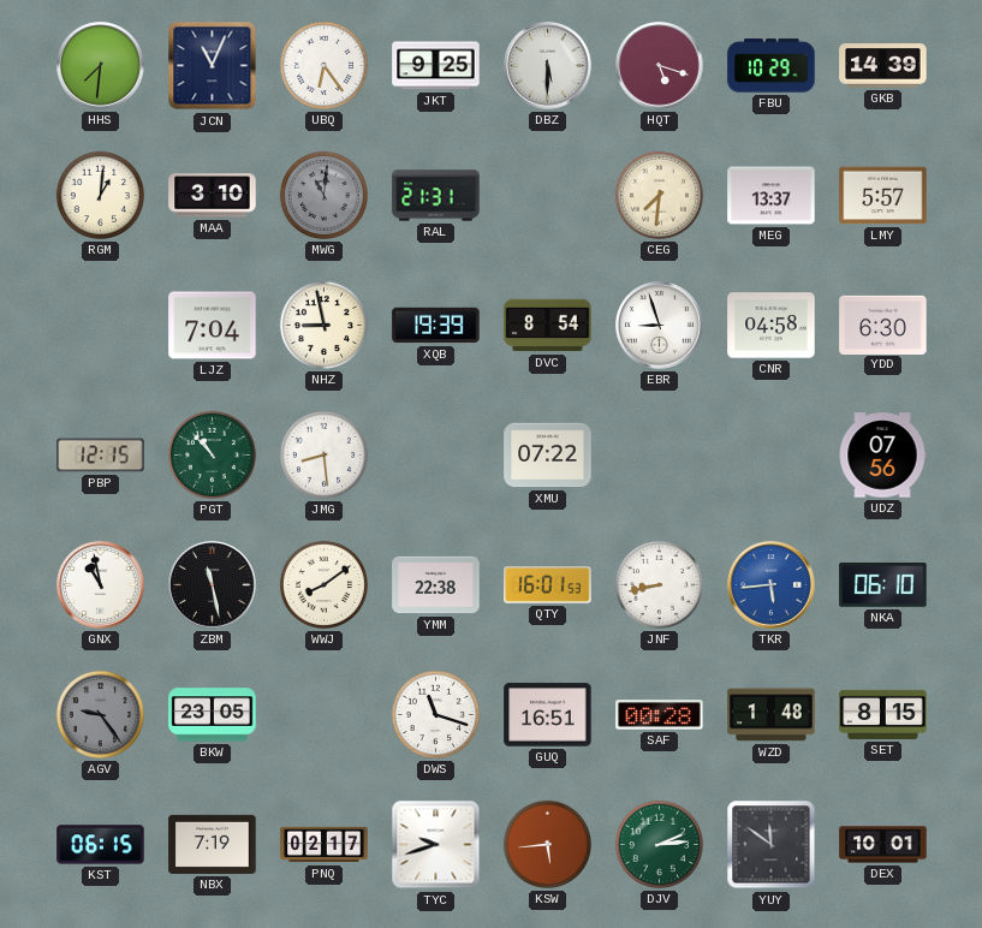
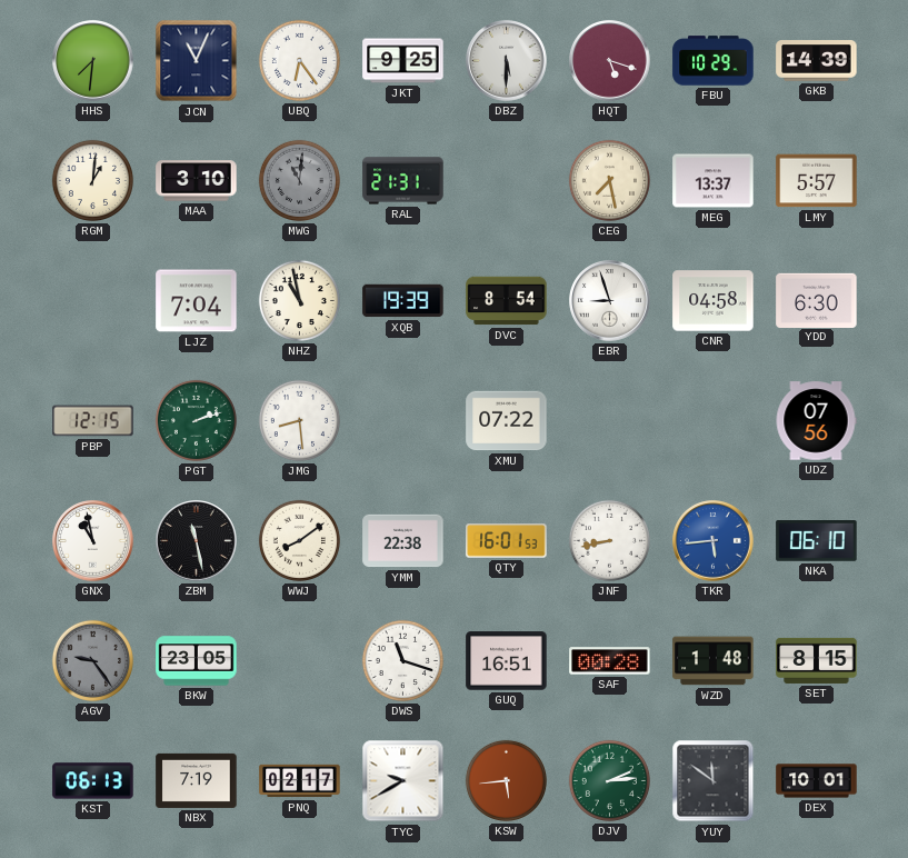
CEG: 7:31 -> 7:28 (609, 180)
NHZ: 8:58 -> 10:58 (299, 300)
PGT: 10:53 -> 2:12 (196, 420)
KST: 06:15 -> 06:13 (93, 781)
TYC: 9:42 -> 9:40 (403, 781)
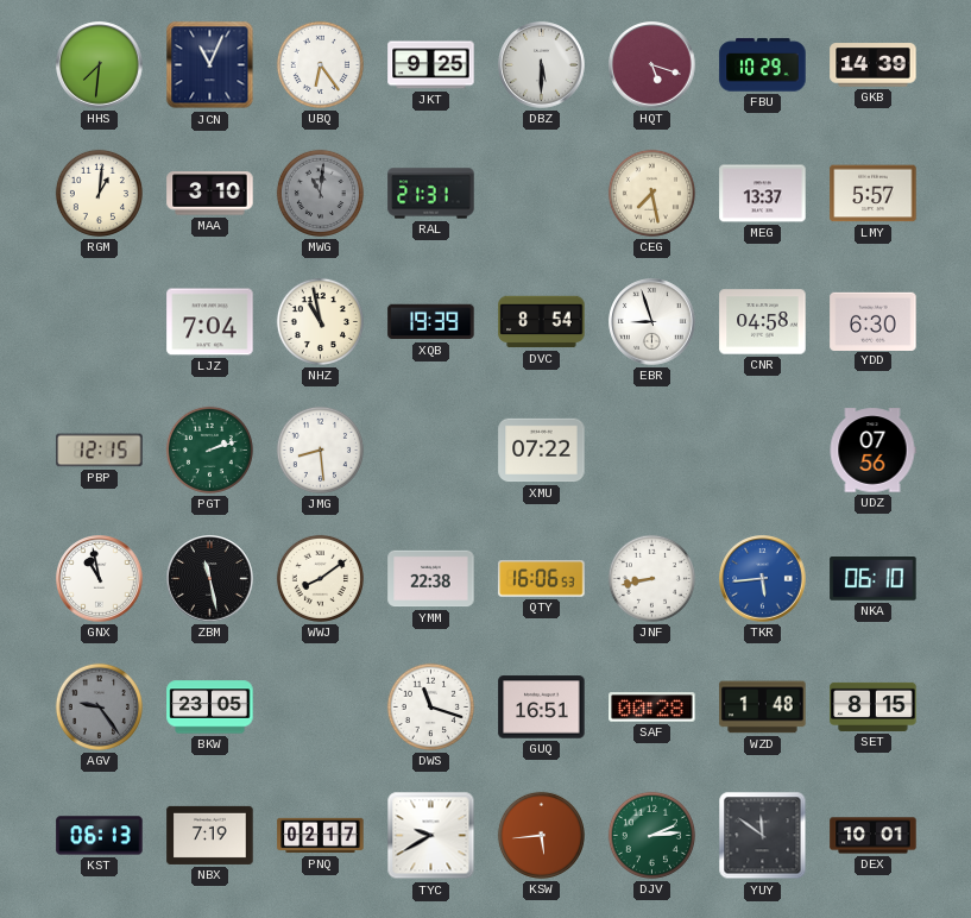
QTY: 16:01 -> 16:06 (542, 579)
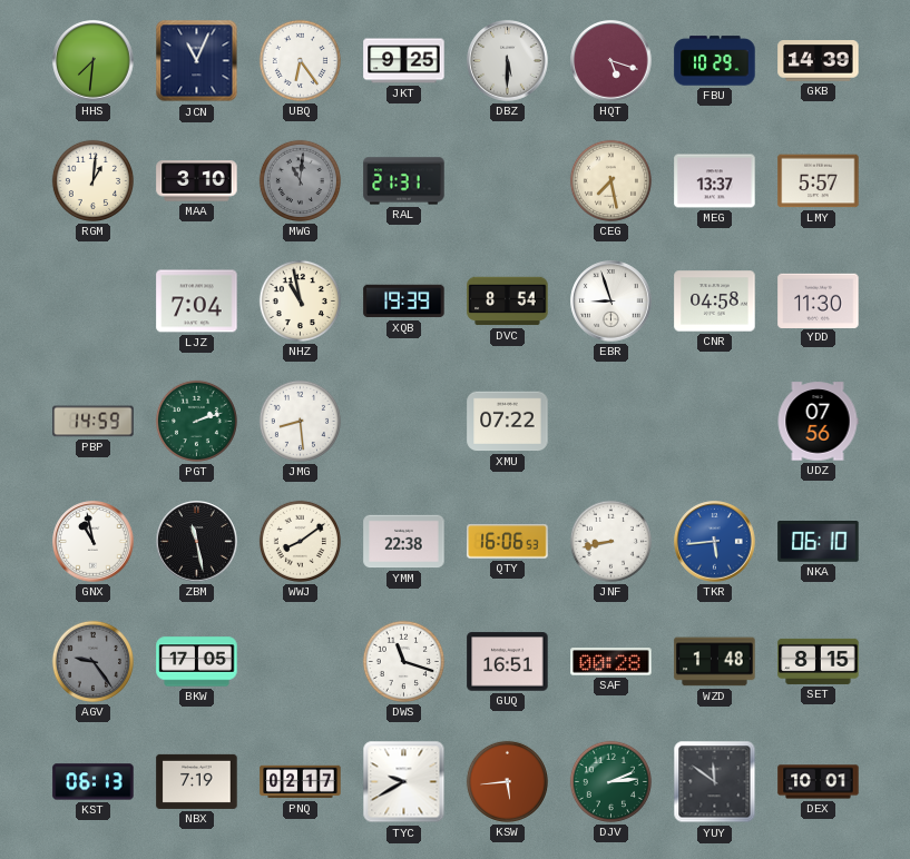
YDD: 6:30 -> 11:30 (819, 300)
PBP: 12:15 -> 14:59 (94, 422)
BKW: 23:05 -> 17:05 (197, 662)
